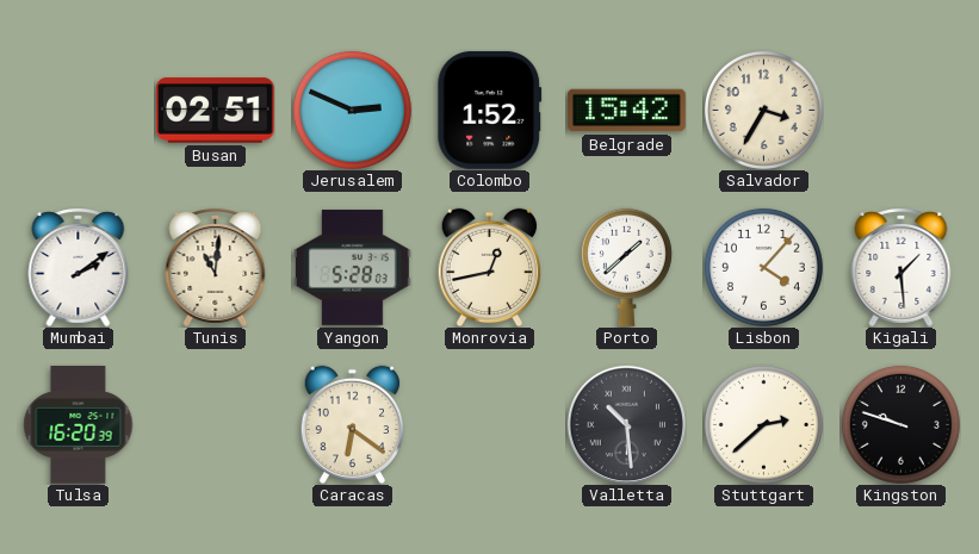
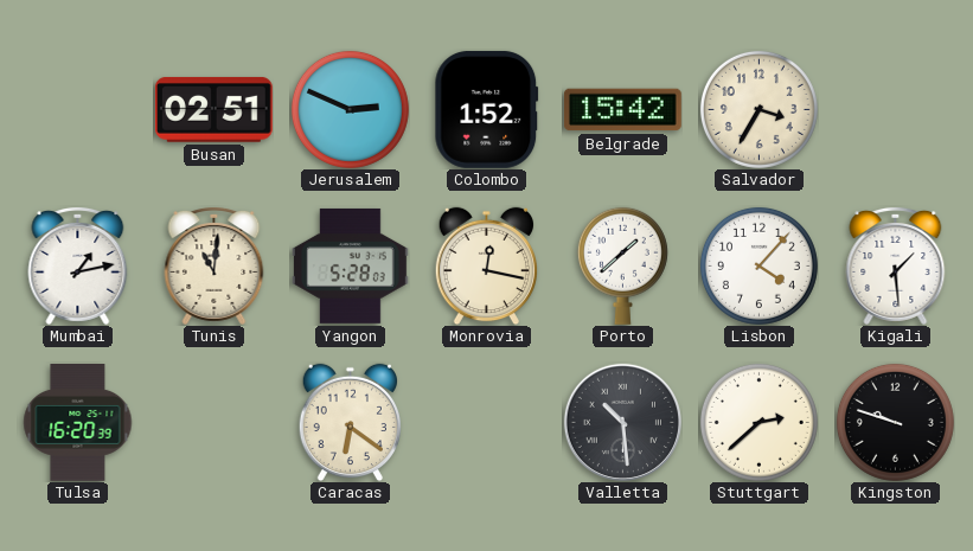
Mumbai: 2:09 -> 1:13 (78, 267)
Monrovia: 12:43 -> 12:17 (486, 265)
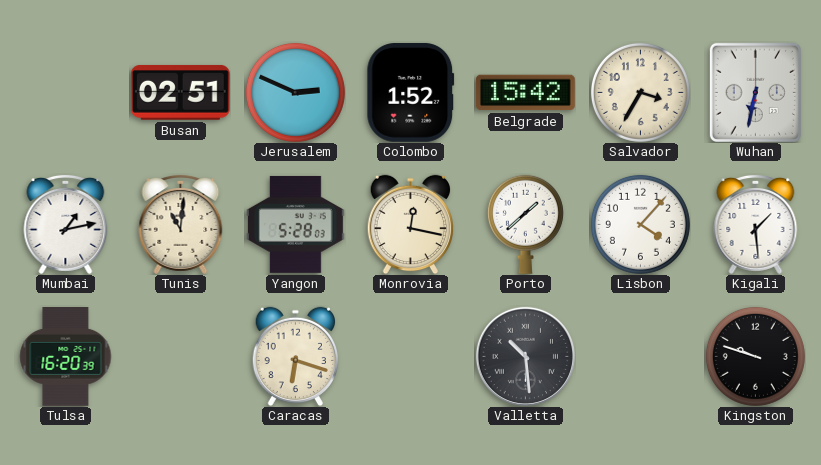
Wuhan: none -> 6:32 (755, 92)
Caracas: 6:21 -> 6:18 (295, 356)
Stuttgart: 2:38 -> none (758, 422)
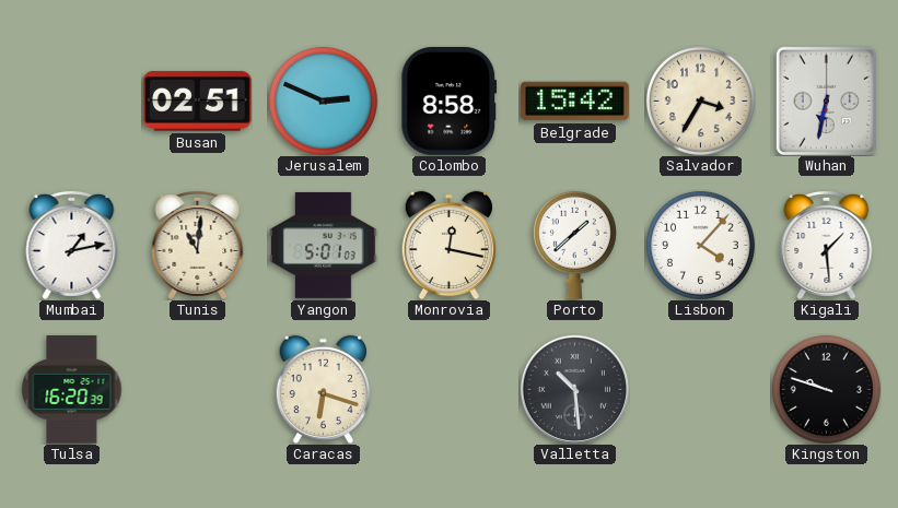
Colombo: 1:52 -> 8:58 (450, 101)
Yangon: 5:28 -> 5:01 (323, 245)
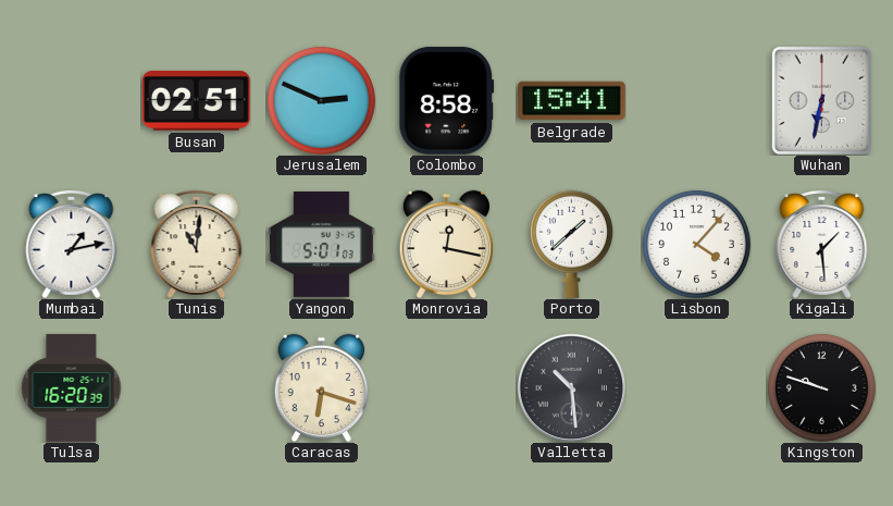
Belgrade: 15:42 -> 15:41 (572, 101)
Salvador: 3:35 -> none (700, 101)
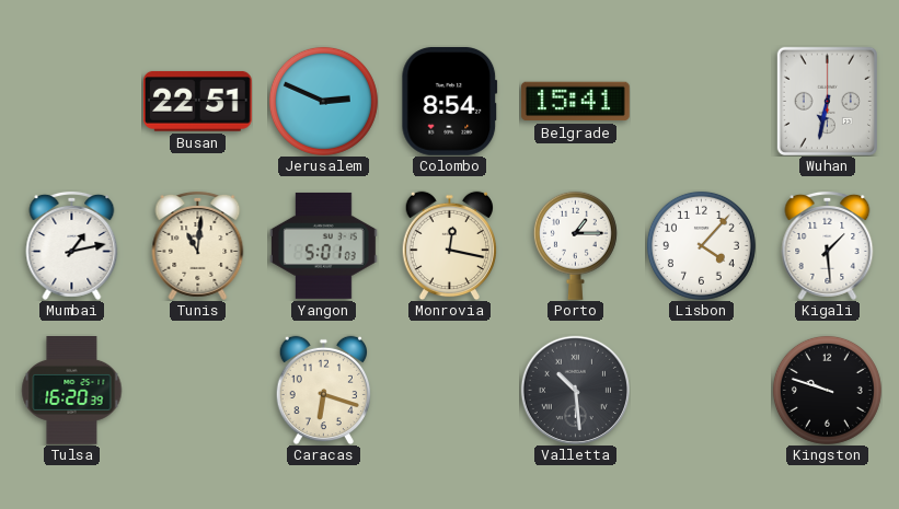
Busan: 02:51 -> 22:51 (197, 101)
Colombo: 8:58 -> 8:54 (450, 101)
Porto: 1:38 -> 1:15 (575, 245)
